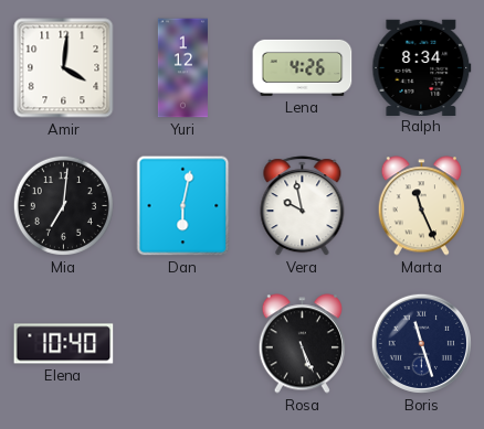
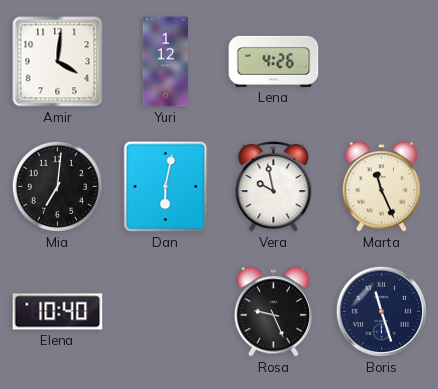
Ralph: 8:34 -> none (422, 67)
Rosa: 5:26 -> 9:26 (273, 312)
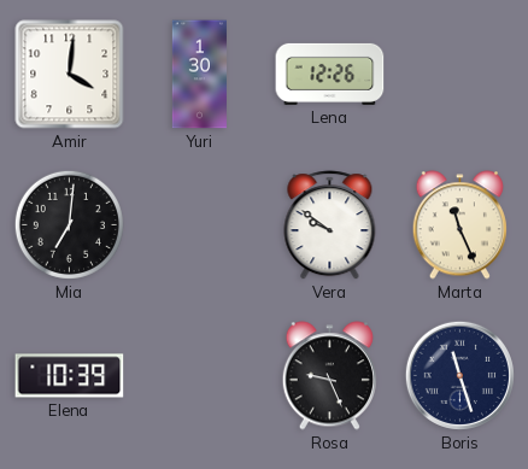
Yuri: 1:12 -> 1:30 (199, 75)
Lena: 4:26 -> 12:26 (330, 74)
Dan: 6:02 -> none (166, 187)
Vera: 9:58 -> 9:51 (330, 225)
Elena: 10:40 -> 10:39 (70, 376)
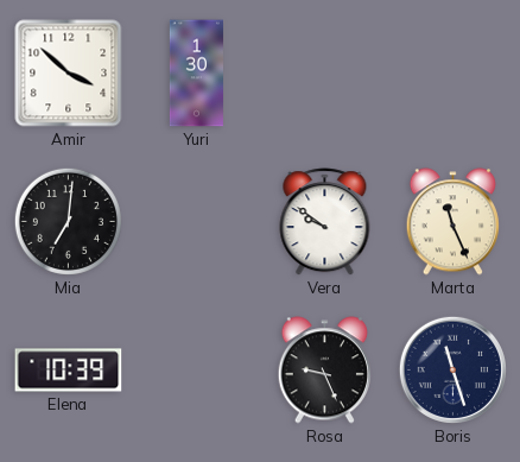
Amir: 4:01 -> 3:52 (69, 74)
Lena: 12:26 -> none (330, 74)
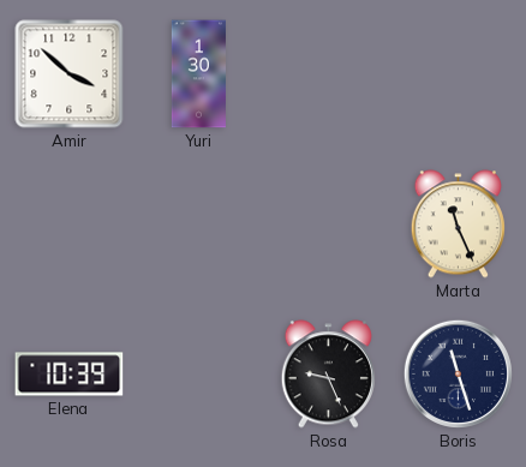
Mia: 7:01 -> none (68, 221)
Vera: 9:51 -> none (325, 222)
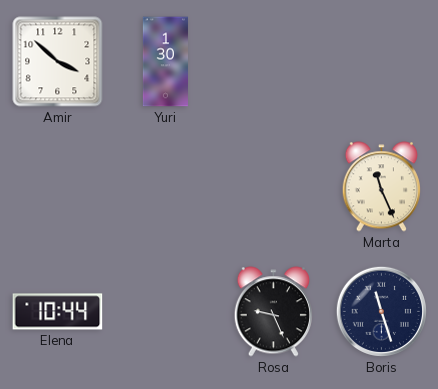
Elena: 10:39 -> 10:44 (58, 312)
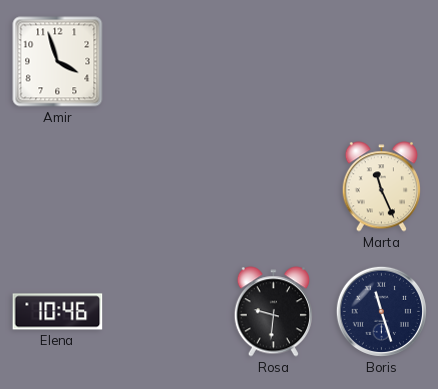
Amir: 3:52 -> 3:57 (58, 62)
Yuri: 1:30 -> none (165, 62)
Elena: 10:44 -> 10:46 (58, 312)
Rosa: 9:26 -> 9:31 (273, 312)
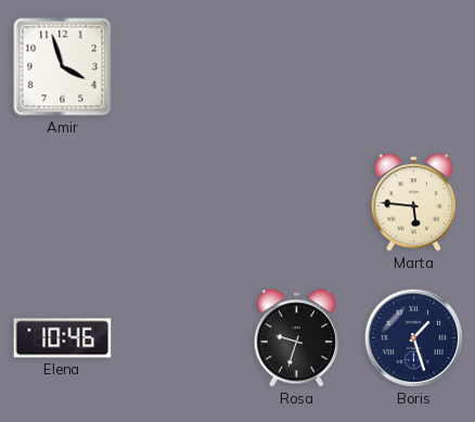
Marta: 11:26 -> 5:46 (413, 203)
Rosa: 9:31 -> 9:33 (296, 338)
Boris: 11:27 -> 1:27 (413, 337)
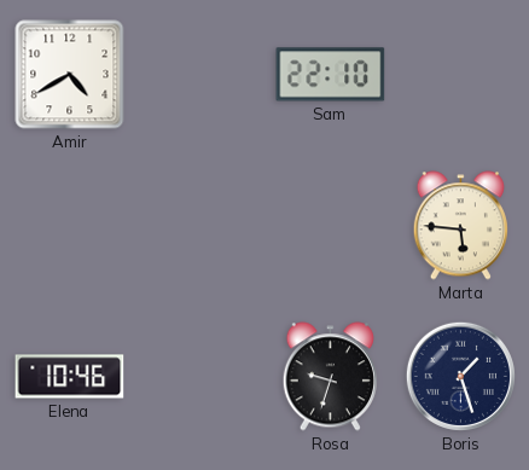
Amir: 3:57 -> 4:40 (70, 75)
Sam: none -> 22:10 (331, 75)
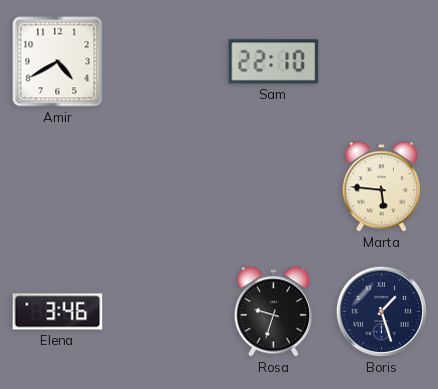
Elena: 10:46 -> 3:46 (58, 312)
